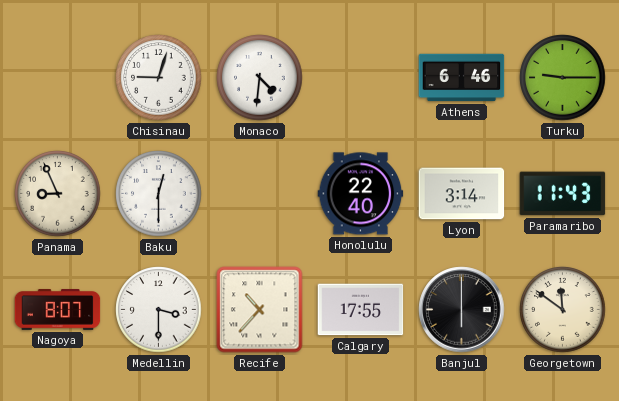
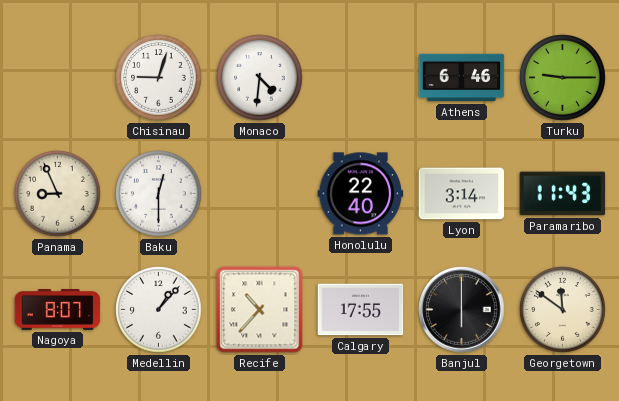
Medellin: 3:30 -> 1:07 (159, 310)
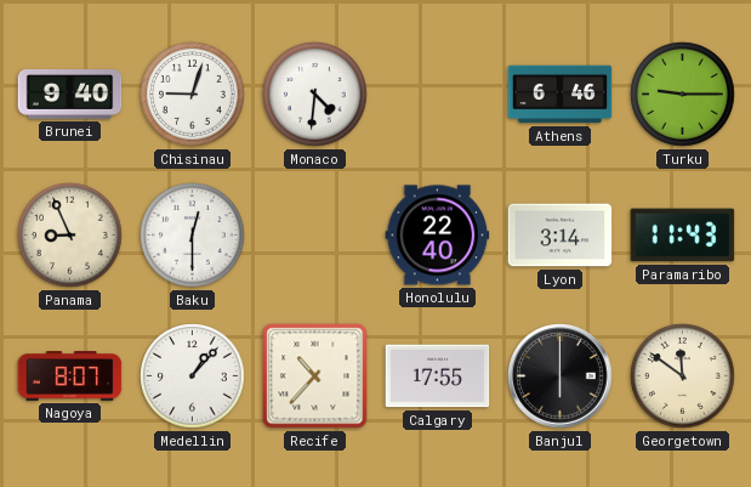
Brunei: none -> 9:40 (70, 95)
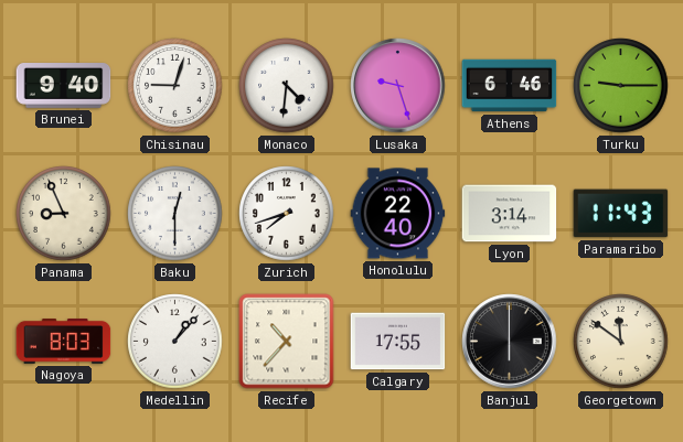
Lusaka: none -> 9:27 (398, 86)
Zurich: none -> 7:42 (287, 214)
Nagoya: 8:07 -> 8:03 (64, 342)
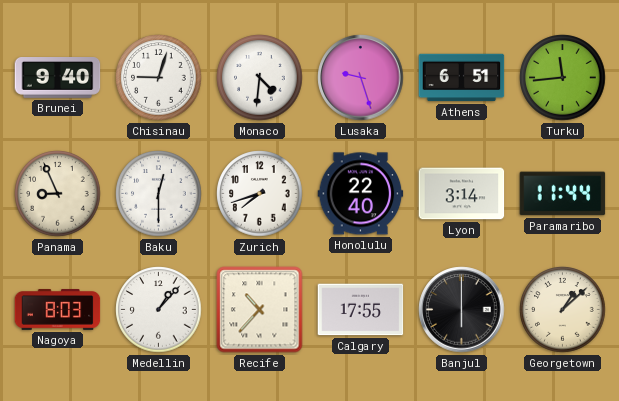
Athens: 6:46 -> 6:51 (462, 78)
Turku: 9:15 -> 11:44 (563, 78)
Paramaribo: 11:43 -> 11:44 (563, 194)
Georgetown: 11:51 -> 1:08 (563, 310)
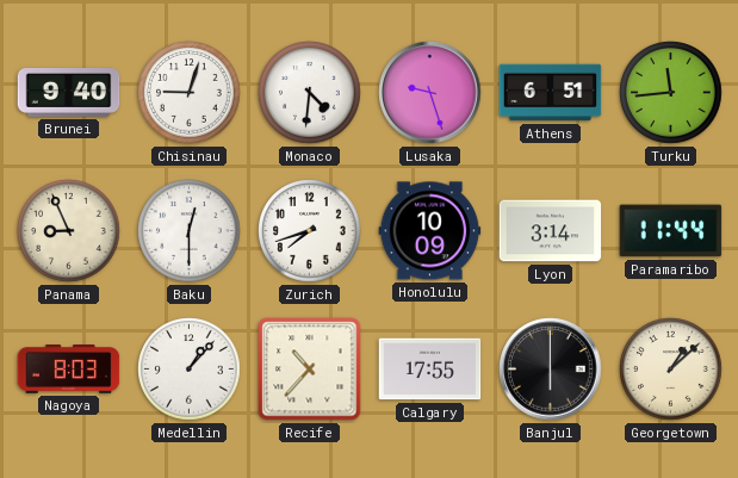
Honolulu: 22:40 -> 10:09 (430, 231)
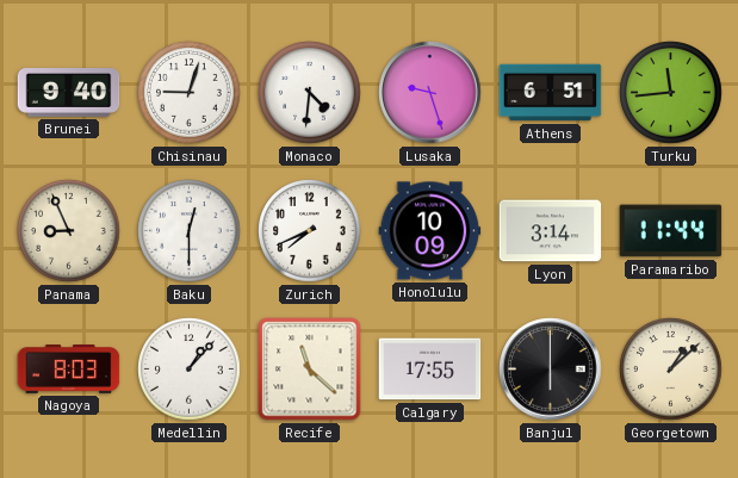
Zurich: 7:42 -> 7:41 (310, 231)
Recife: 10:37 -> 11:22 (310, 370)
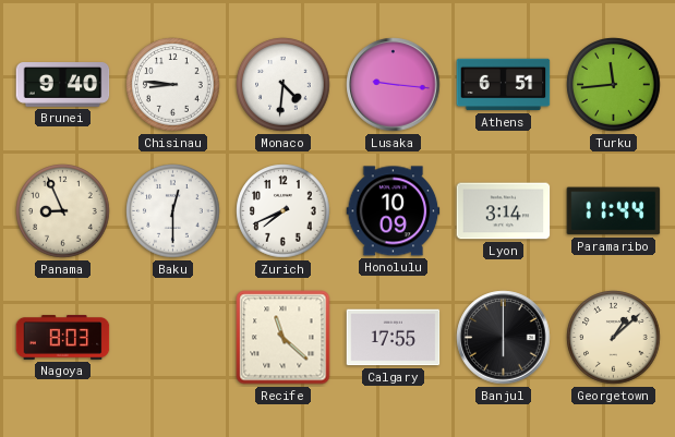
Chisinau: 9:03 -> 8:46 (173, 85)
Lusaka: 9:27 -> 9:16 (394, 85)
Medellin: 1:07 -> none (190, 370)
